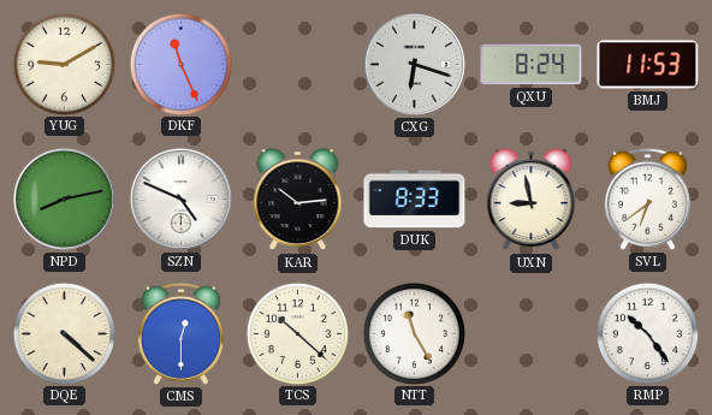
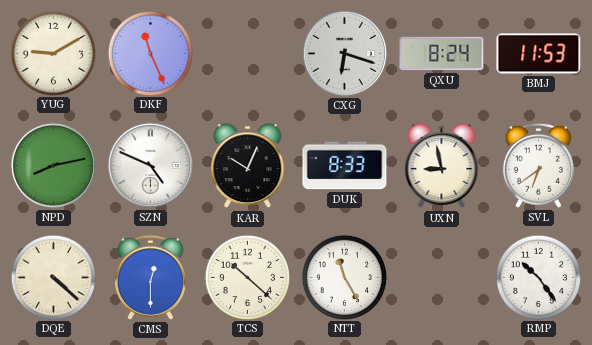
KAR: 10:14 -> 10:04 (248, 166)
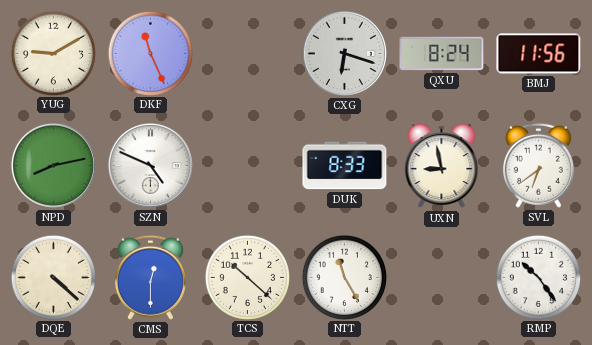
BMJ: 11:53 -> 11:56 (539, 54)
KAR: 10:04 -> none (248, 166)
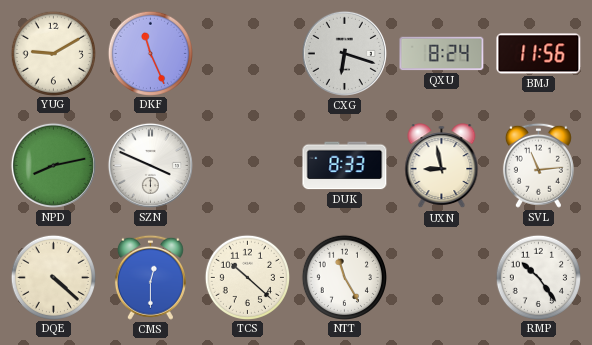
SZN: 4:49 -> 3:49 (150, 165)
SVL: 6:39 -> 11:14 (538, 165)
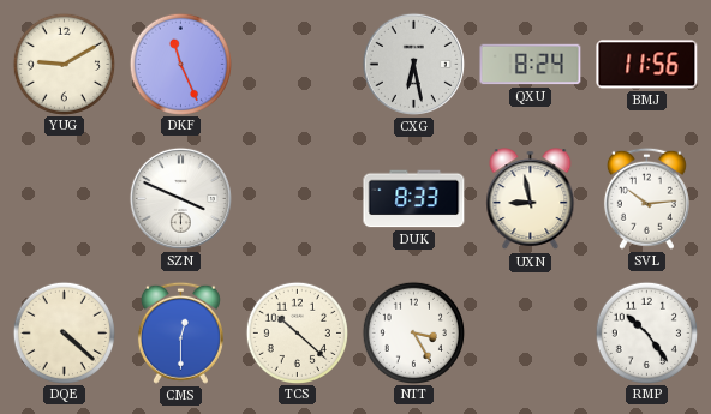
CXG: 6:18 -> 6:28 (413, 64)
NPD: 8:13 -> none (53, 165)
SVL: 11:14 -> 10:14 (646, 198)
NTT: 11:25 -> 3:25 (413, 332)
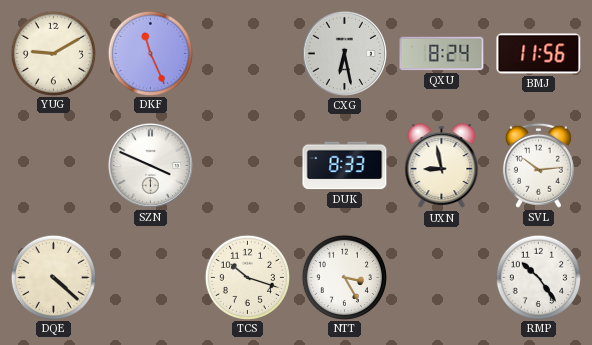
CMS: 12:30 -> none (180, 332)
TCS: 10:22 -> 10:18 (247, 277)
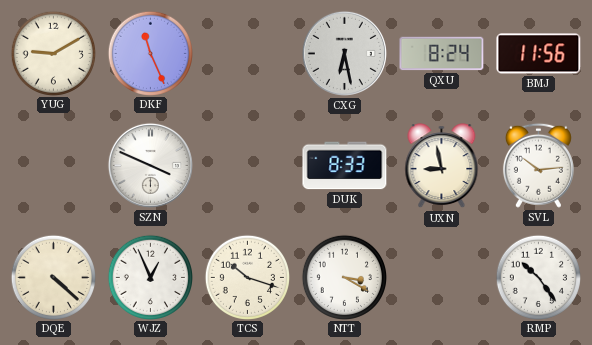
WJZ: none -> 12:56 (150, 277)
NTT: 3:25 -> 3:20 (344, 277)
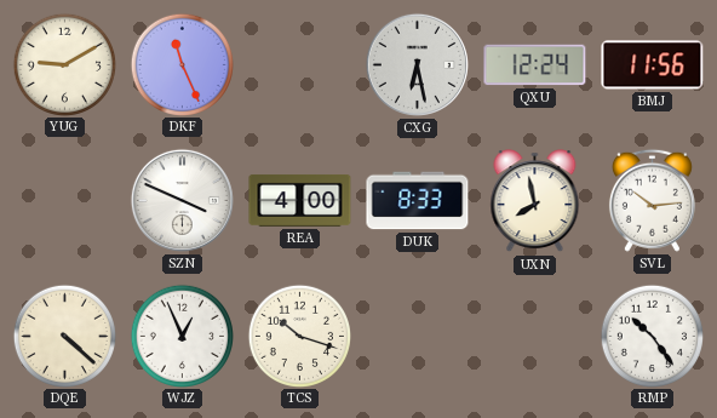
QXU: 8:24 -> 12:24 (535, 65)
REA: none -> 4:00 (300, 200)
UXN: 8:58 -> 7:58 (535, 201)
NTT: 3:20 -> none (344, 277)
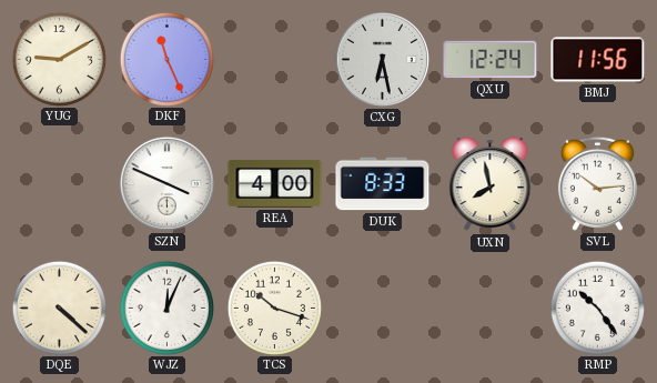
WJZ: 12:56 -> 12:04 (166, 308)
